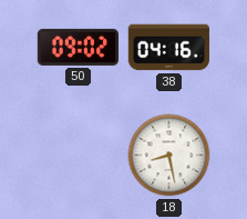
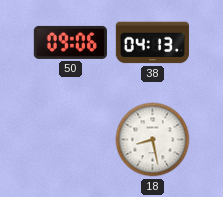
50: 09:02 -> 09:06 (70, 42)
38: 04:16 -> 04:13 (152, 43)
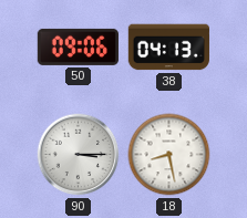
90: none -> 3:15 (79, 155)
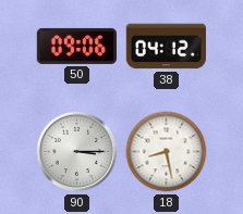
38: 04:13 -> 04:12 (166, 47)
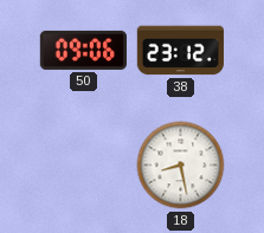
38: 04:12 -> 23:12 (180, 51)
90: 3:15 -> none (77, 152)
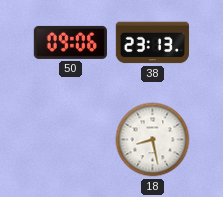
38: 23:12 -> 23:13 (152, 43)
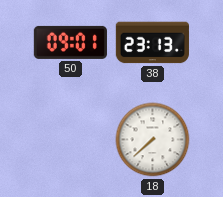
50: 09:06 -> 09:01 (70, 42)
18: 8:28 -> 7:38 (153, 140)
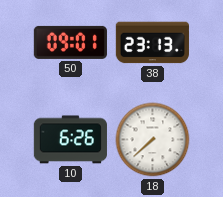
10: none -> 6:26 (70, 140)
